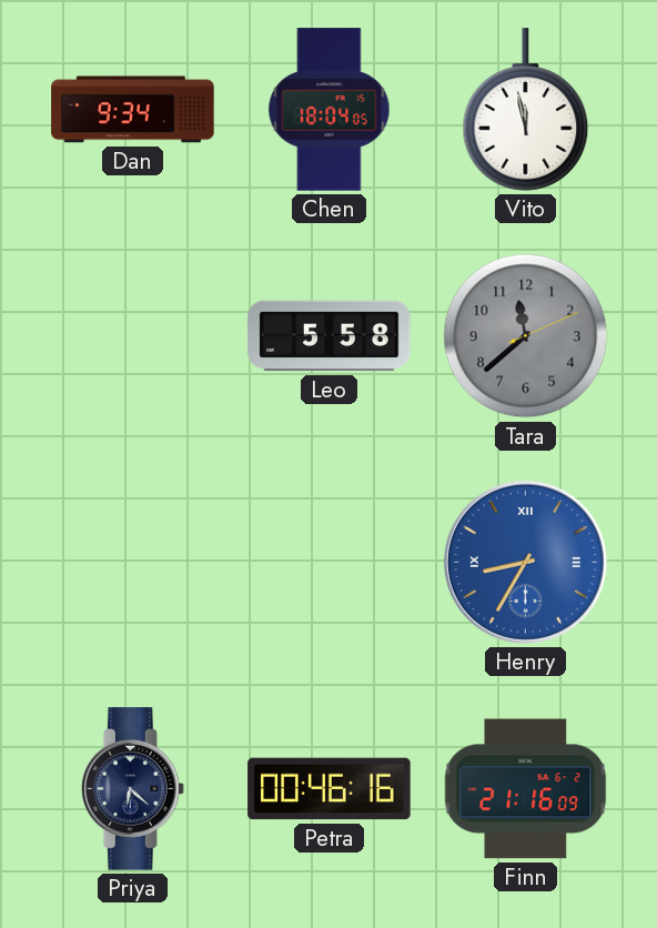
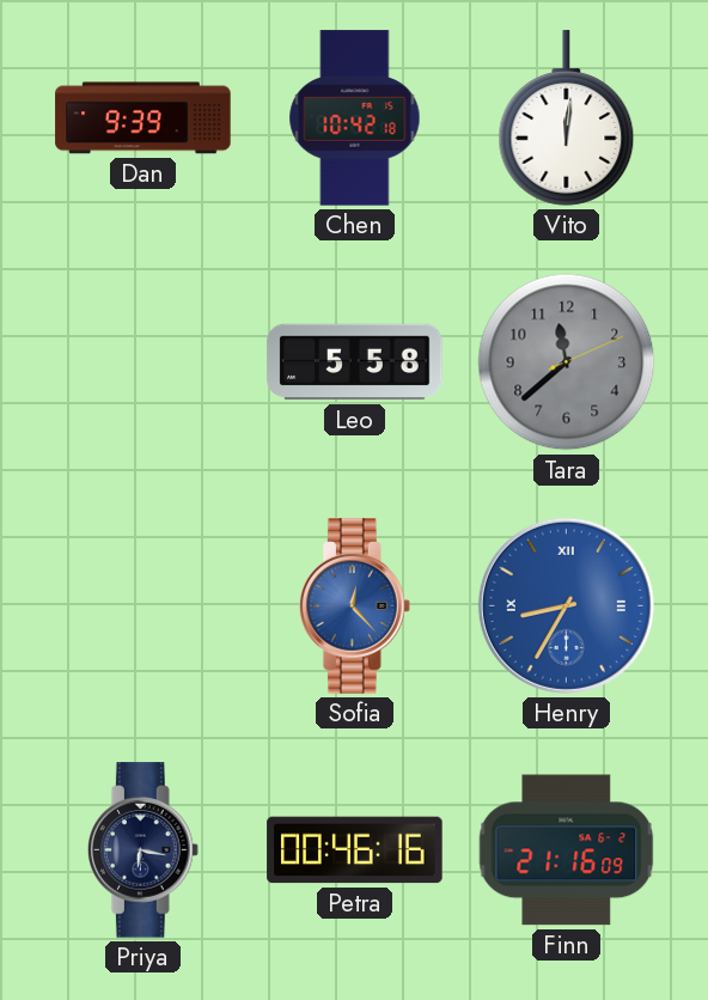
Dan: 9:34 -> 9:39 (144, 118)
Chen: 18:04 -> 10:42 (355, 118)
Vito: 11:58 -> 12:01 (567, 118)
Sofia: none -> 12:23 (354, 606)
Priya: 6:22 -> 6:17 (142, 850)
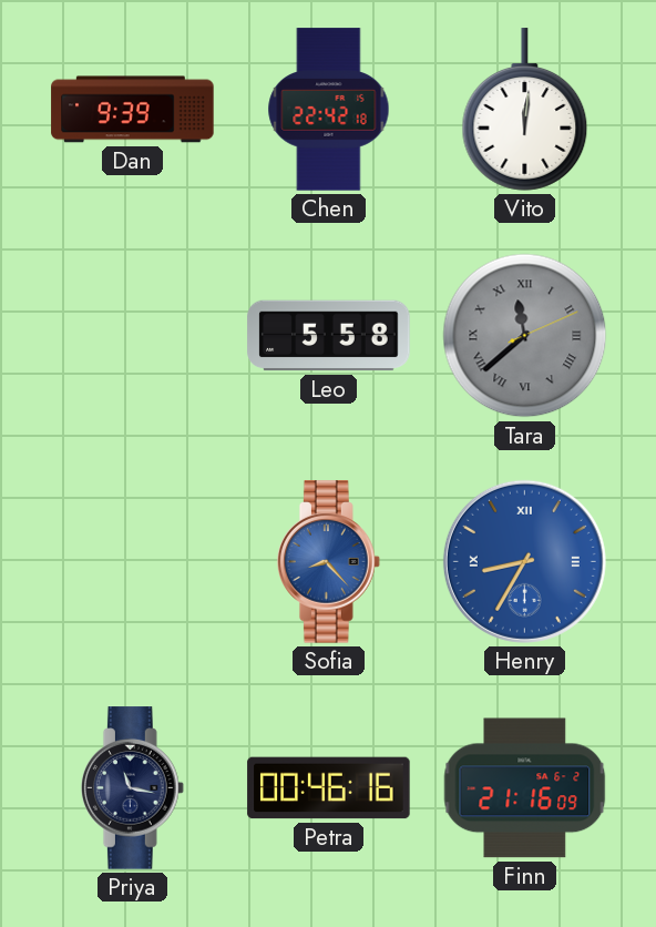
Chen: 10:42 -> 22:42 (329, 110)
Tara numerals: Arabic -> Roman (525, 336)
Sofia: 12:23 -> 8:23 (328, 562)
Priya: 6:17 -> 11:17 (132, 788)
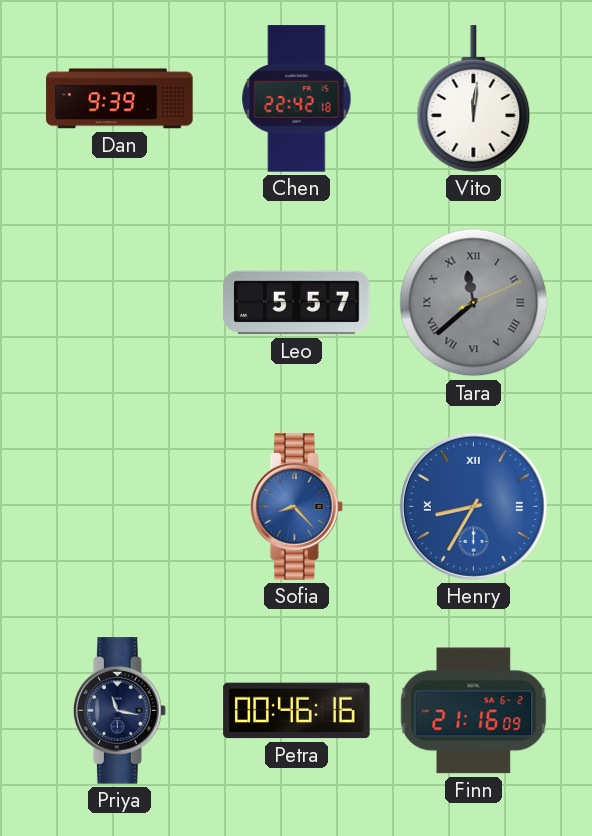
Leo: 5:58 -> 5:57 (297, 303)
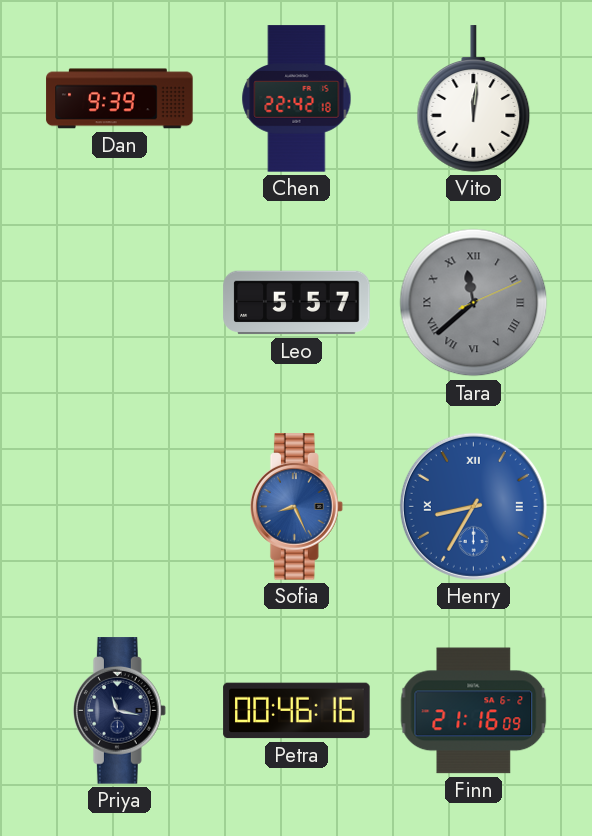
Sofia: 8:23 -> 8:26 (296, 507)
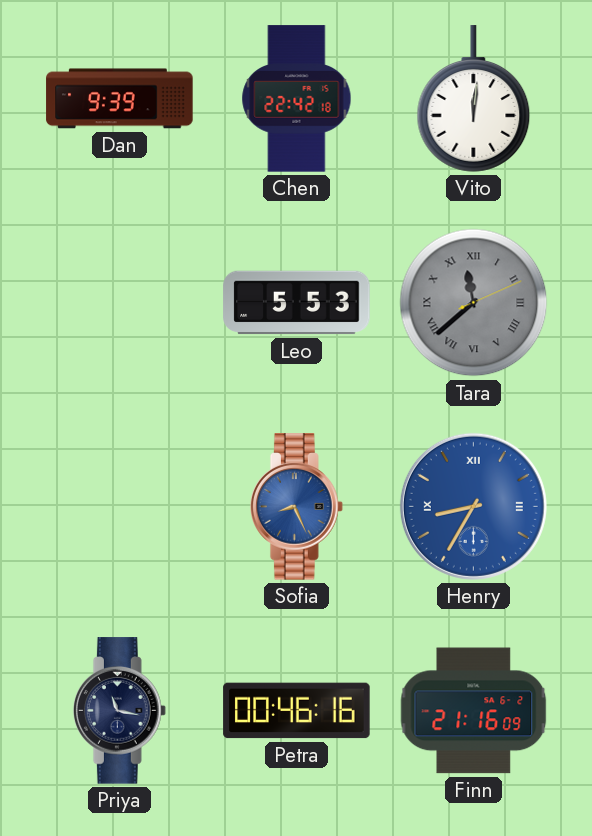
Leo: 5:57 -> 5:53 (297, 303)
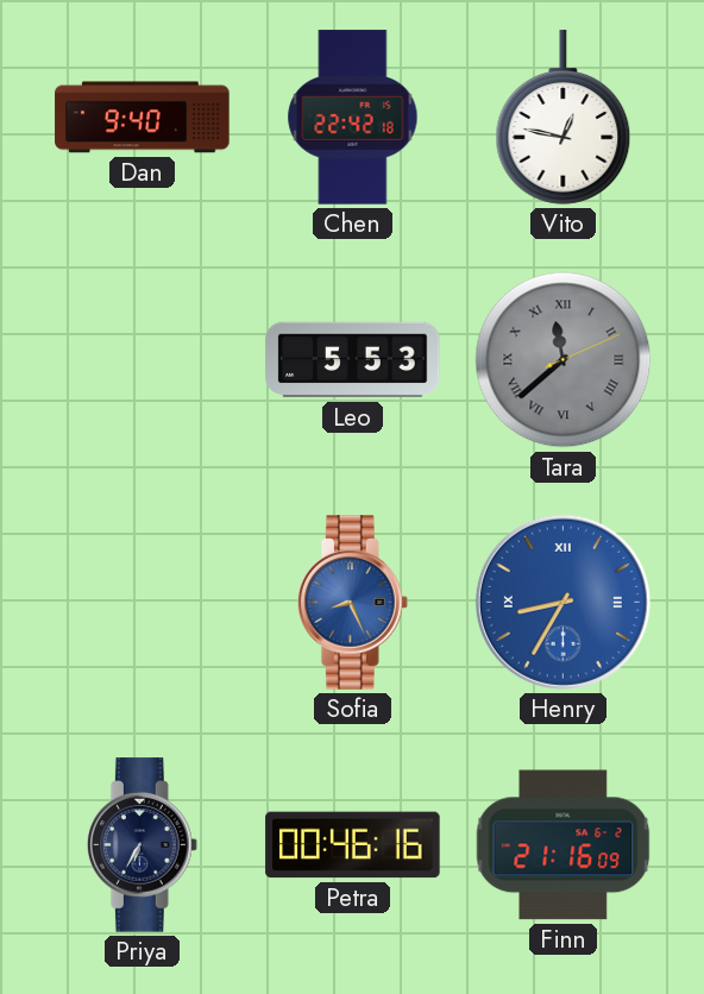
Dan: 9:39 -> 9:40 (143, 118)
Vito: 12:01 -> 12:47 (564, 118)
Priya: 11:17 -> 6:35 (142, 845)
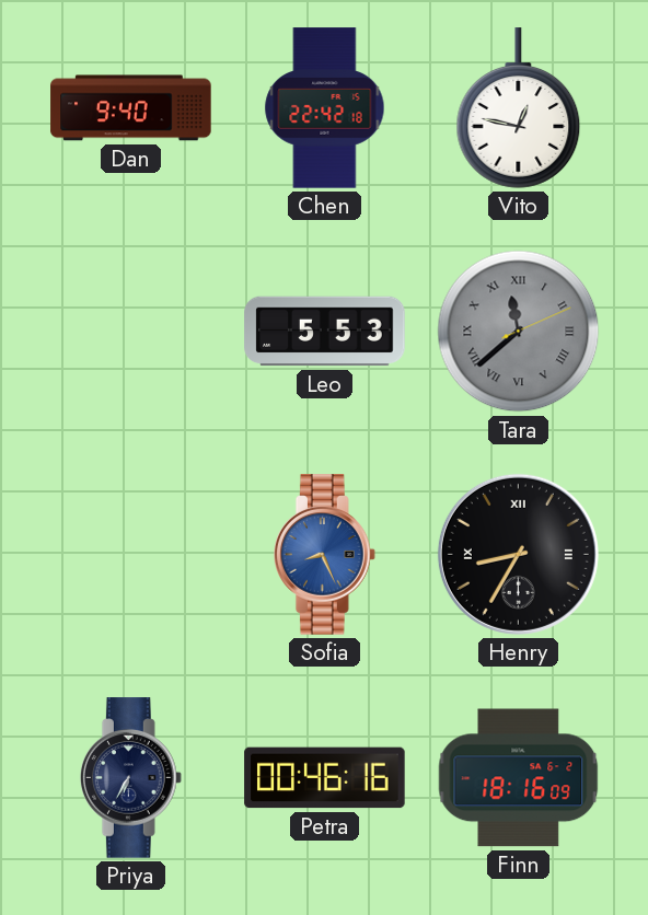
Henry dial: blue -> black (518, 554)
Finn: 21:16 -> 18:16 (519, 778)
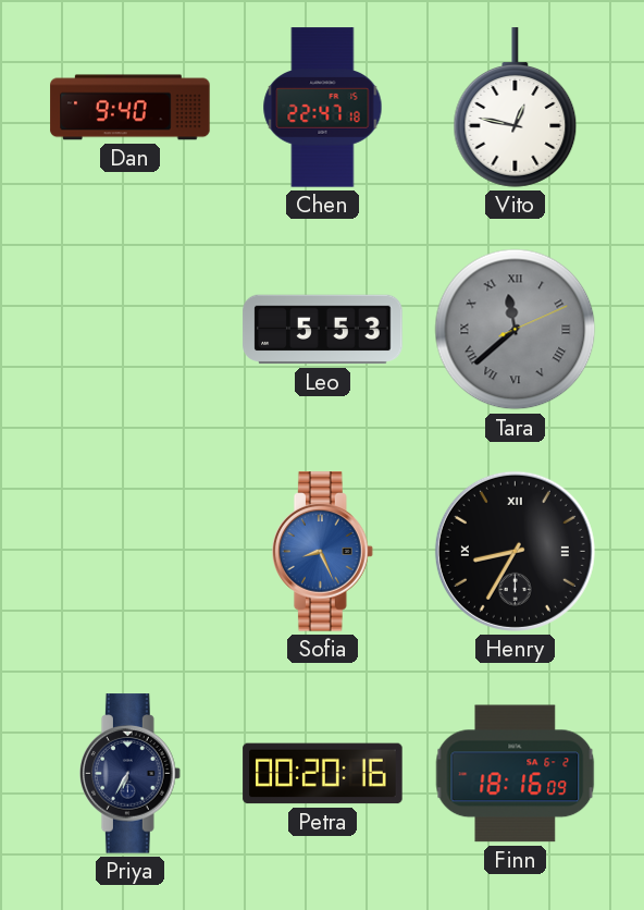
Chen: 22:42 -> 22:47 (323, 108)
Petra: 00:46 -> 00:20 (323, 774)
